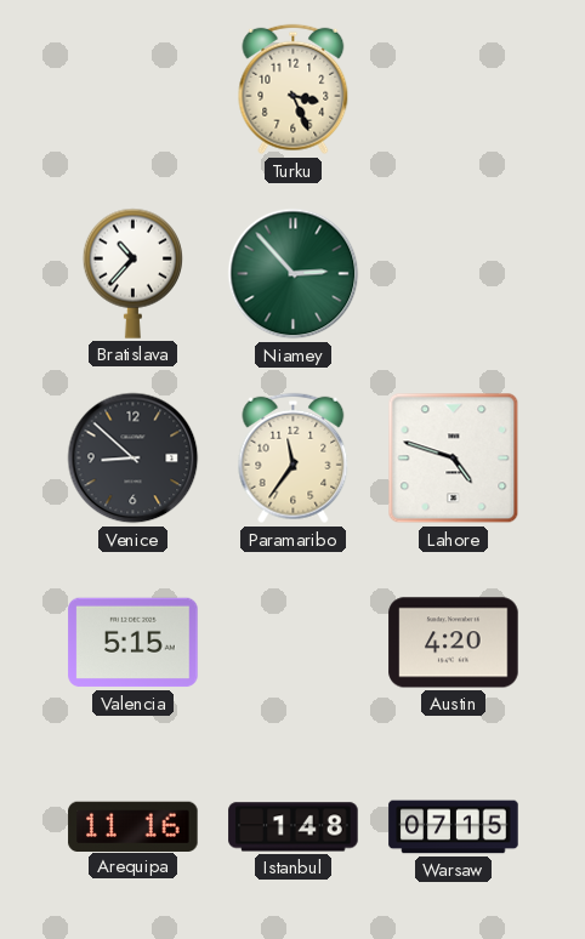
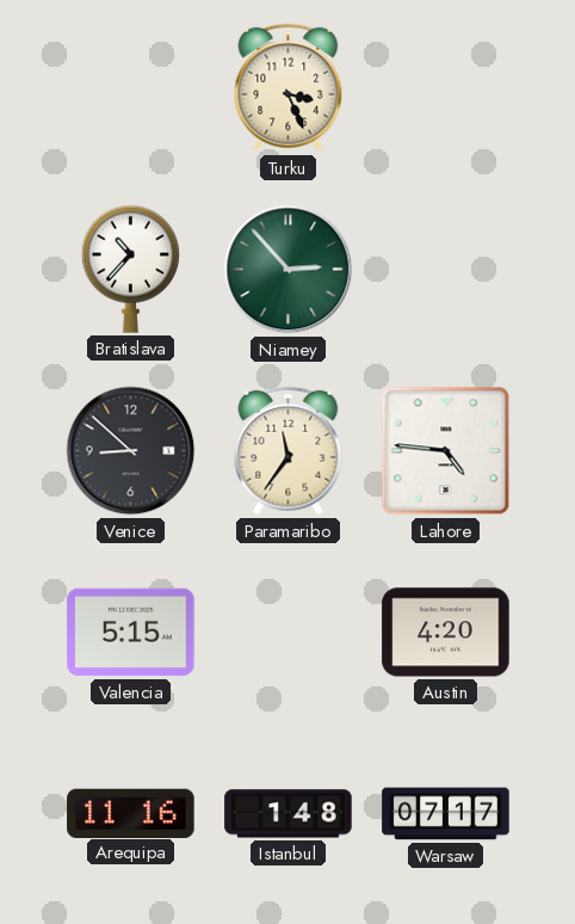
Lahore: 4:48 -> 4:46 (446, 451)
Warsaw: 07:15 -> 07:17 (446, 814)
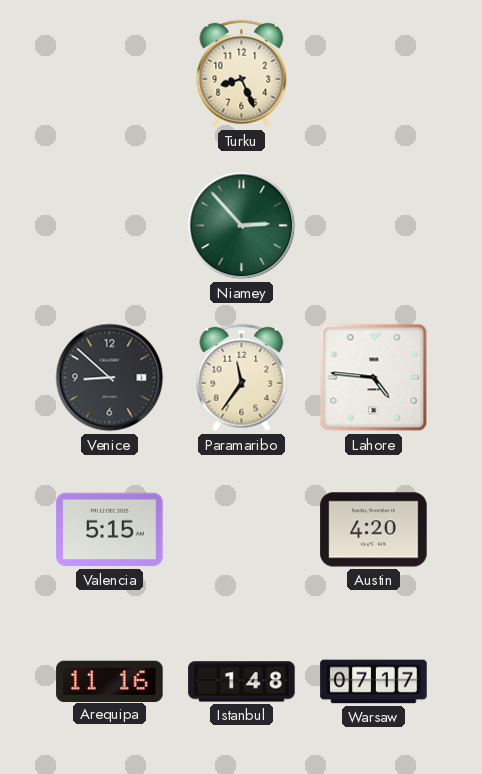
Turku: 3:26 -> 8:26 (242, 74)
Bratislava: 10:37 -> none (130, 269)
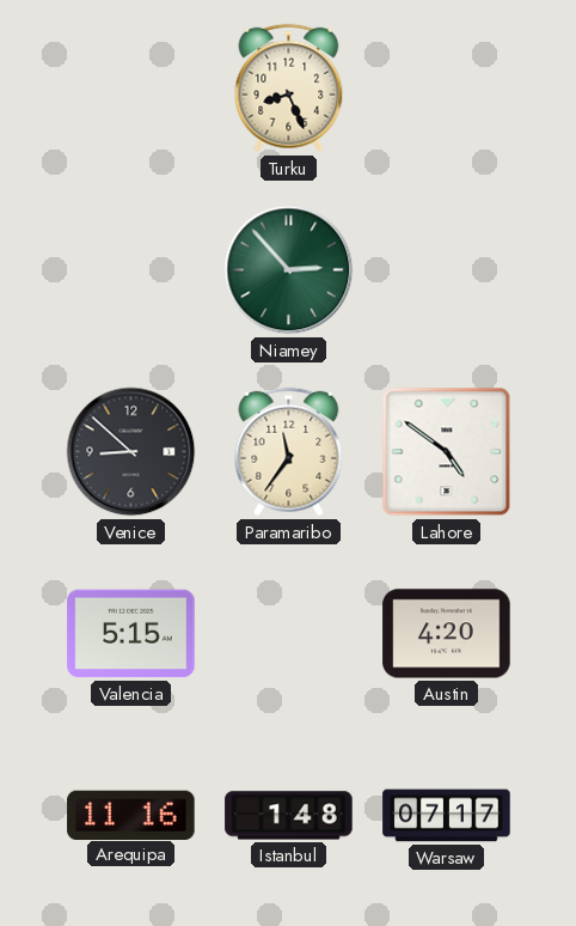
Lahore: 4:46 -> 4:51 (447, 452)
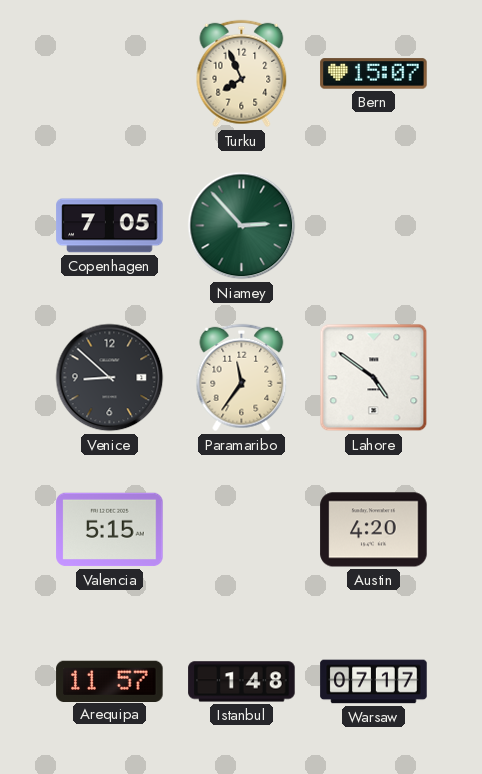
Turku: 8:26 -> 7:56 (242, 74)
Bern: none -> 15:07 (374, 74)
Copenhagen: none -> 7:05 (110, 226)
Arequipa: 11:16 -> 11:57 (110, 681)
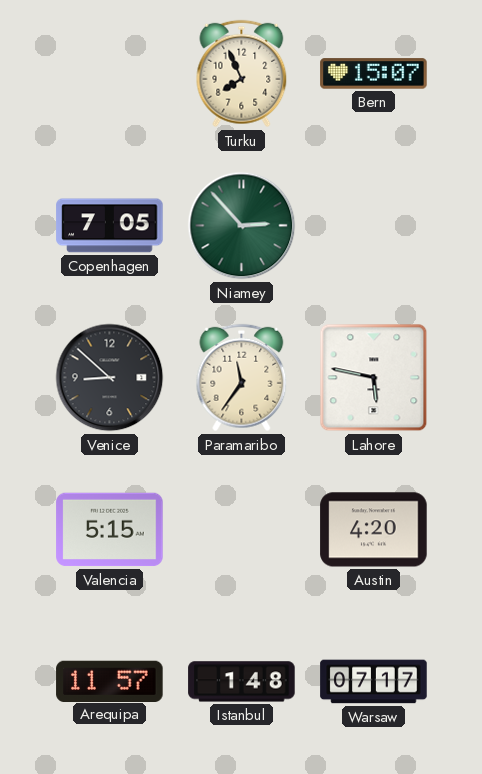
Lahore: 4:51 -> 5:47 (374, 378)
